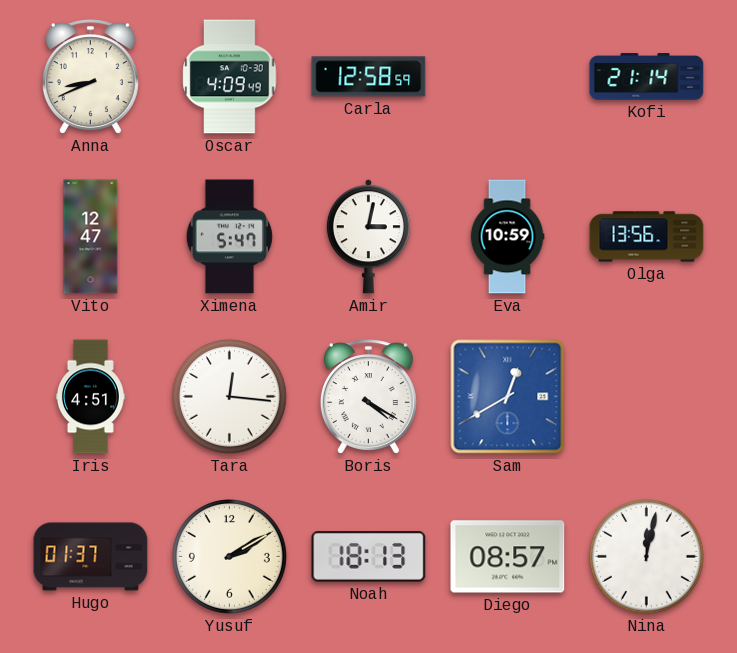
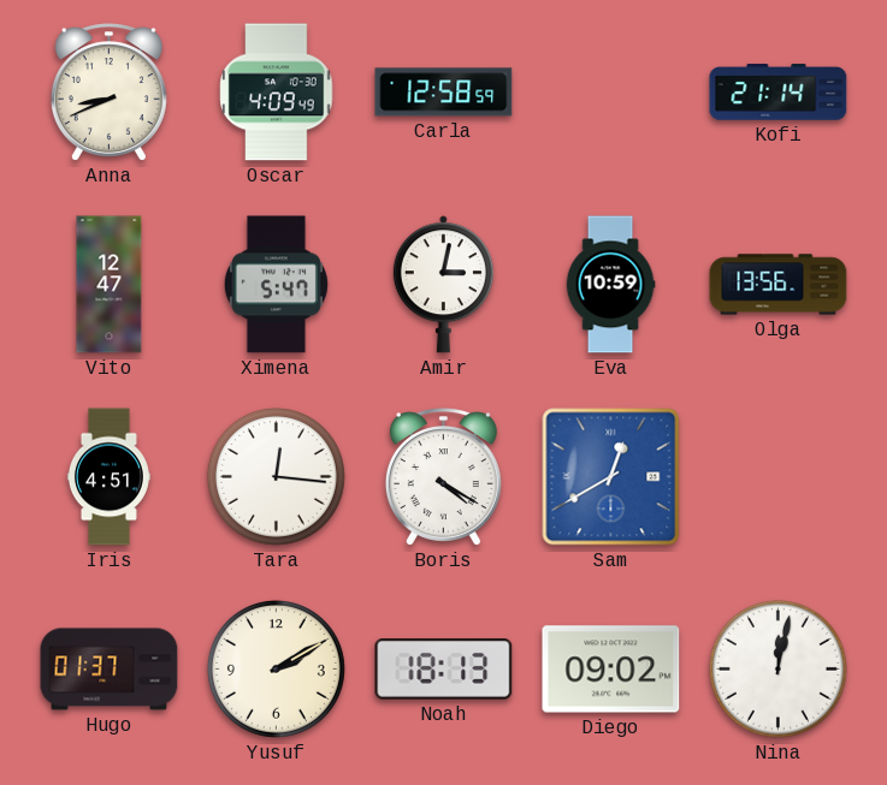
Diego: 08:57 -> 09:02 (611, 670)
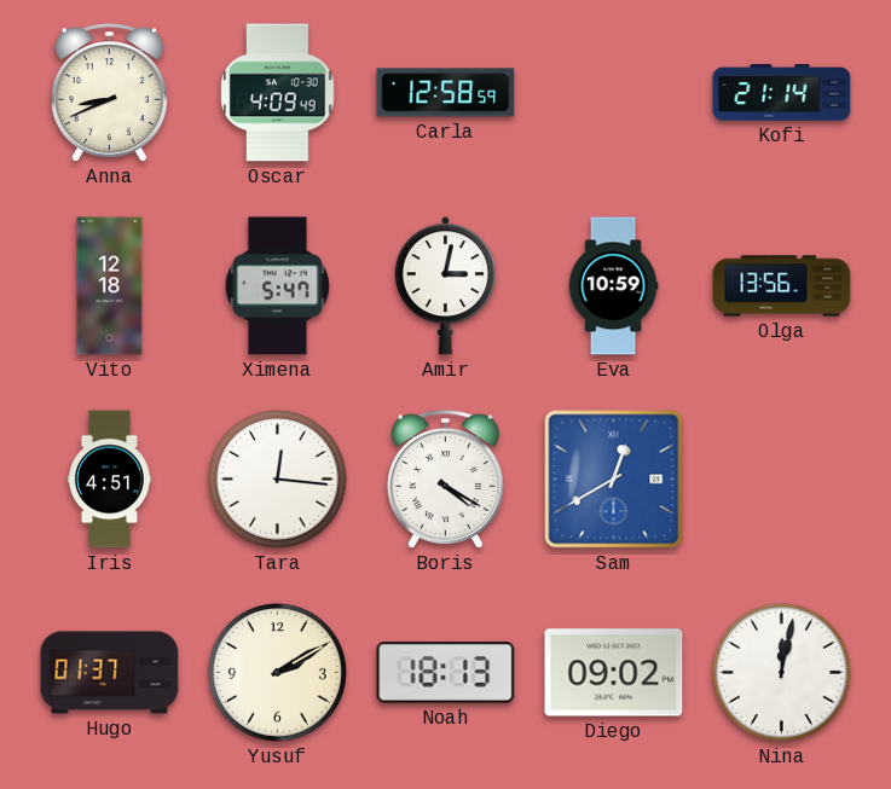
Vito: 12:47 -> 12:18 (110, 286)
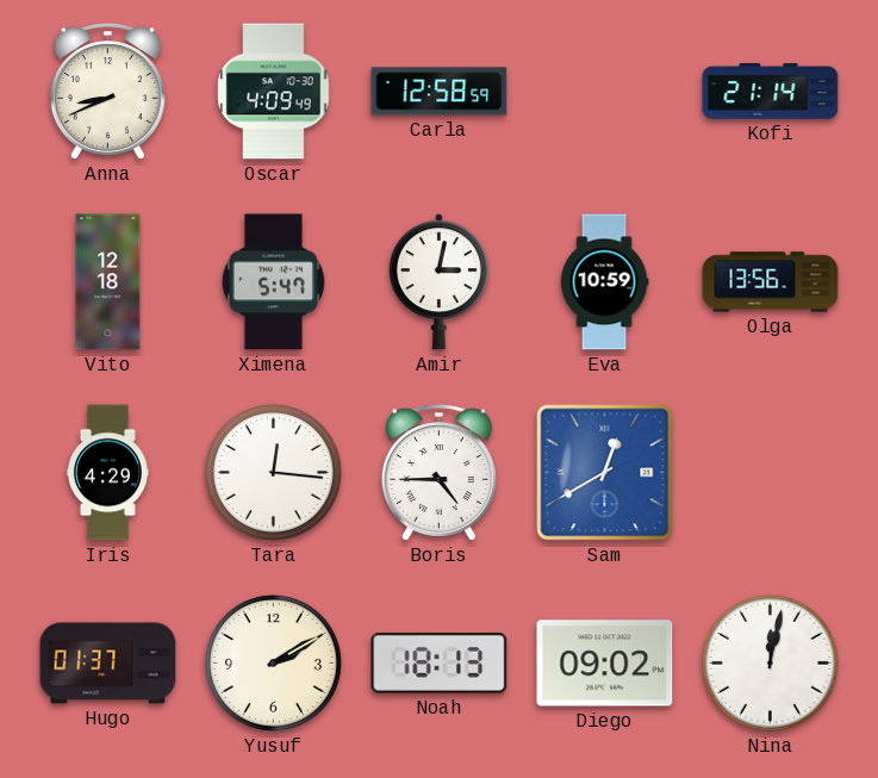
Iris: 4:51 -> 4:29 (107, 473)
Boris: 4:20 -> 4:45 (438, 473)
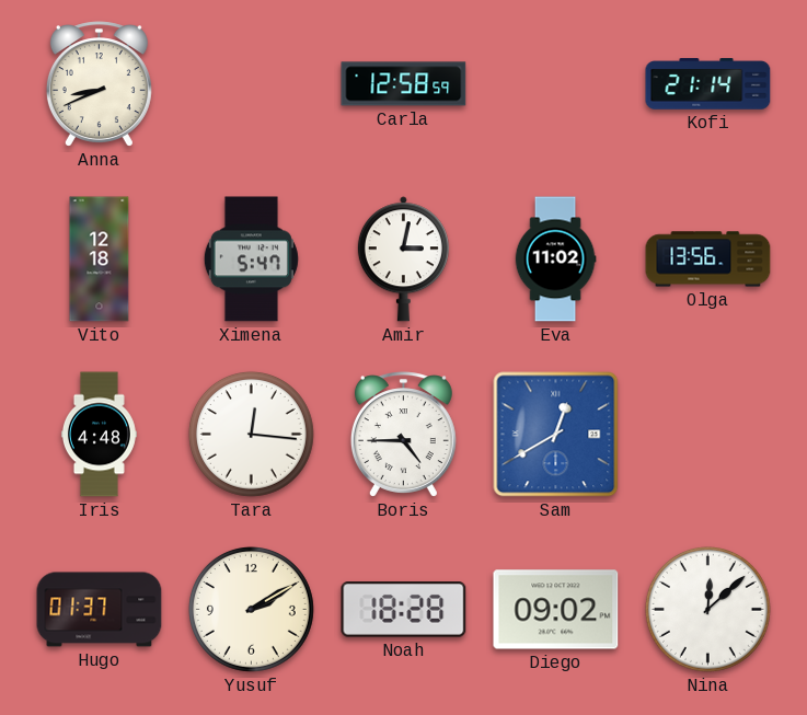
Oscar: 4:09 -> none (274, 92)
Eva: 10:59 -> 11:02 (555, 260)
Iris: 4:29 -> 4:48 (99, 435)
Noah: 18:13 -> 18:28 (404, 610)
Nina: 12:02 -> 12:08 (707, 609)
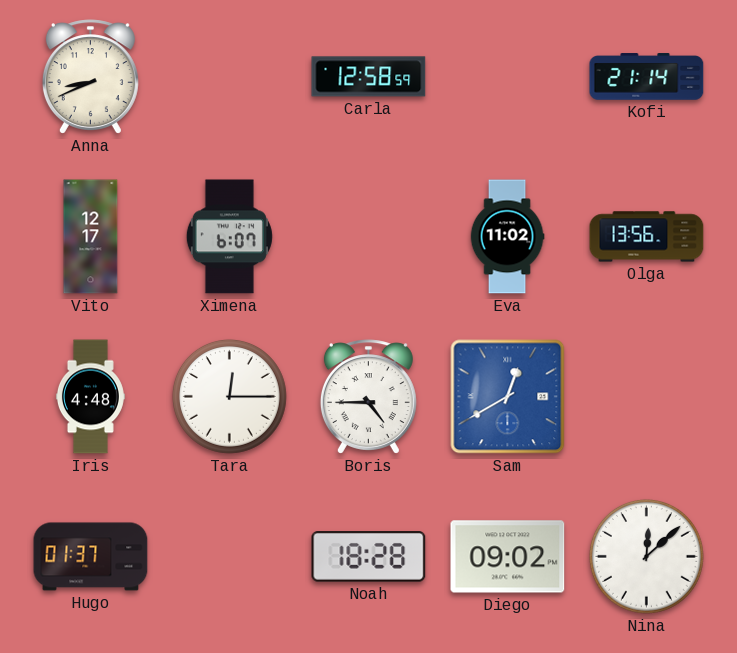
Vito: 12:18 -> 12:17 (91, 237)
Ximena: 5:47 -> 6:07 (229, 237)
Amir: 3:02 -> none (403, 260)
Tara: 12:16 -> 12:15 (229, 396)
Yusuf: 2:10 -> none (251, 609)
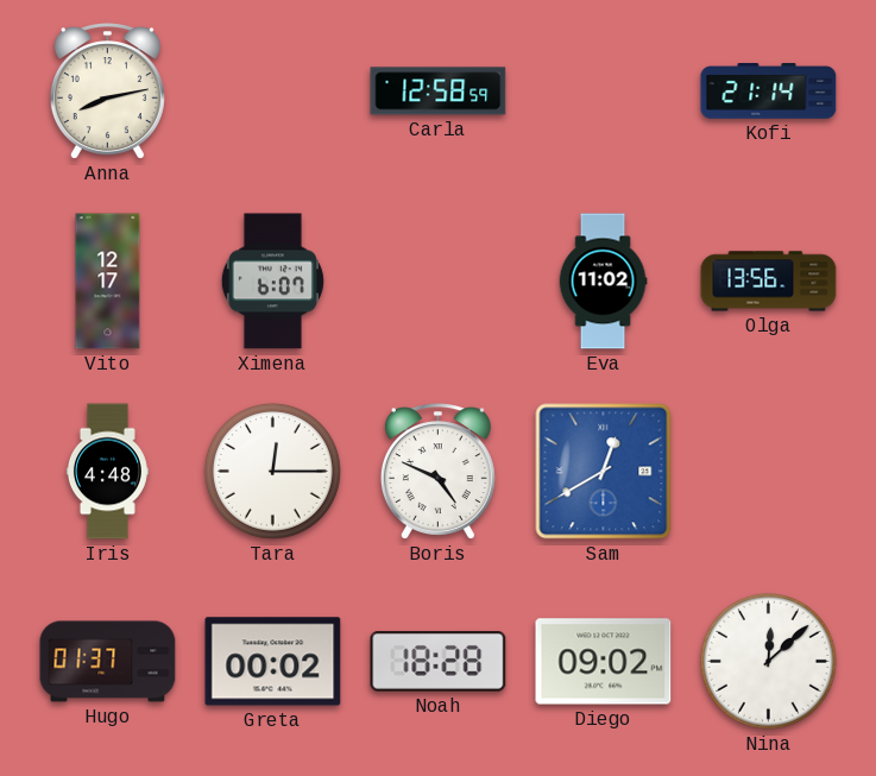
Anna: 8:41 -> 8:13 (107, 92)
Boris: 4:45 -> 4:49 (437, 472)
Greta: none -> 00:02 (273, 662)
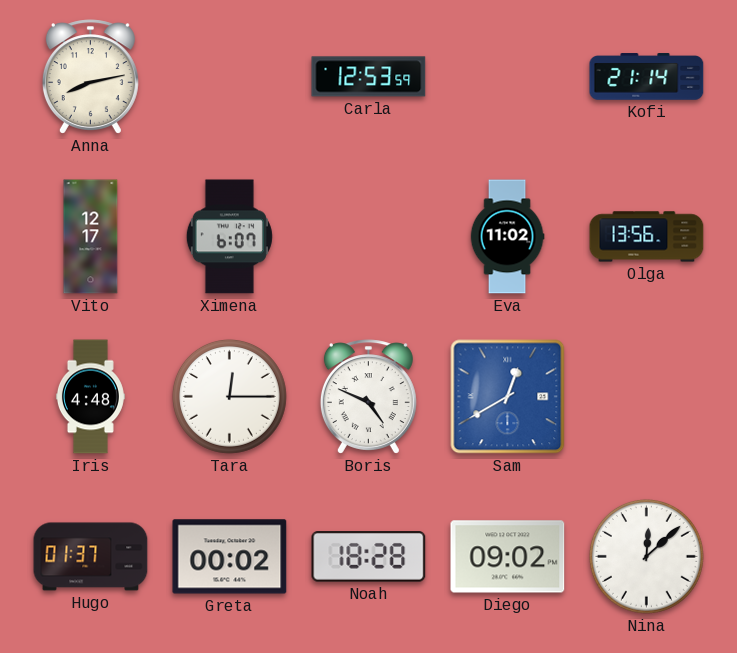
Carla: 12:58 -> 12:53 (369, 77)
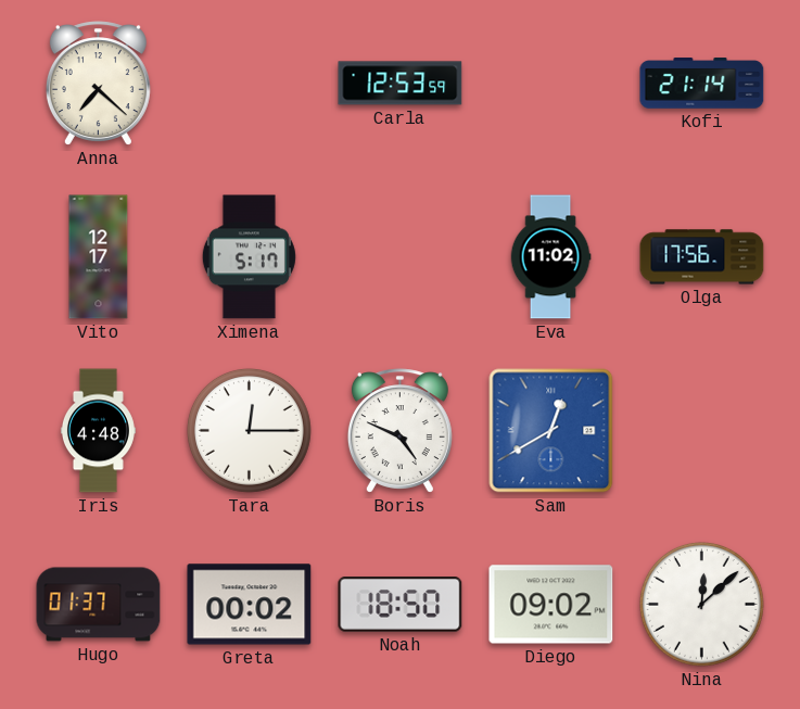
Anna: 8:13 -> 7:22 (98, 84)
Ximena: 6:07 -> 5:17 (249, 257)
Olga: 13:56 -> 17:56 (702, 257)
Noah: 18:28 -> 18:50 (401, 605)
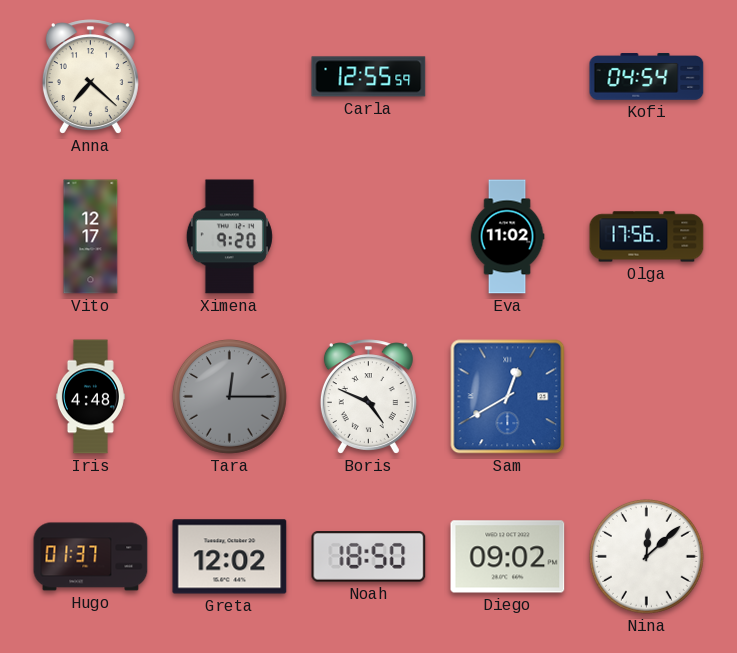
Carla: 12:53 -> 12:55 (369, 77)
Kofi: 21:14 -> 04:54 (647, 77)
Ximena: 5:17 -> 9:20 (229, 237)
Tara dial: white -> grey (229, 396)
Greta: 00:02 -> 12:02 (230, 557)
